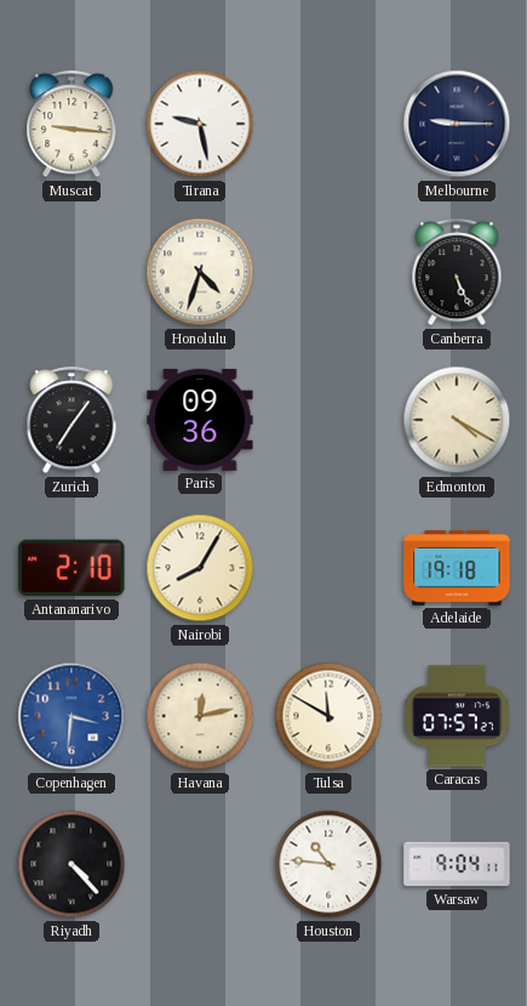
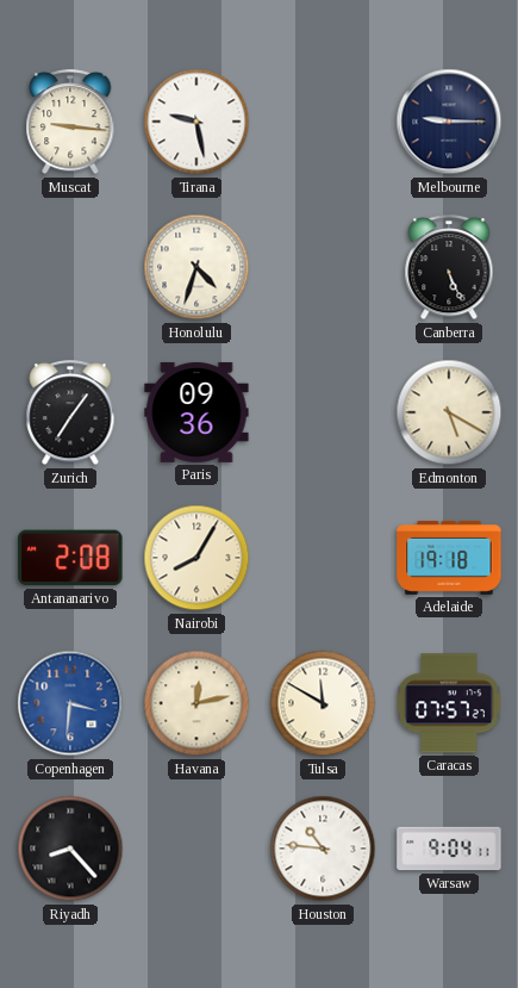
Edmonton: 4:20 -> 5:20 (449, 412)
Antananarivo: 2:10 -> 2:08 (70, 558)
Riyadh: 4:23 -> 8:23 (70, 849)
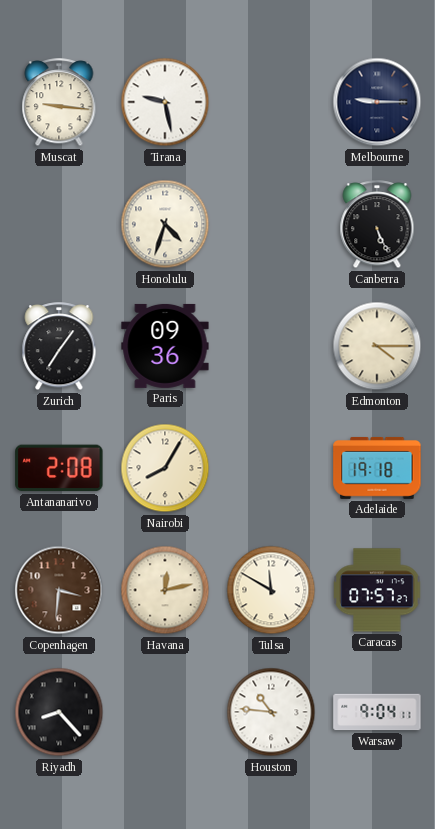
Edmonton: 5:20 -> 4:15 (377, 346)
Copenhagen dial: blue -> brown (59, 590)
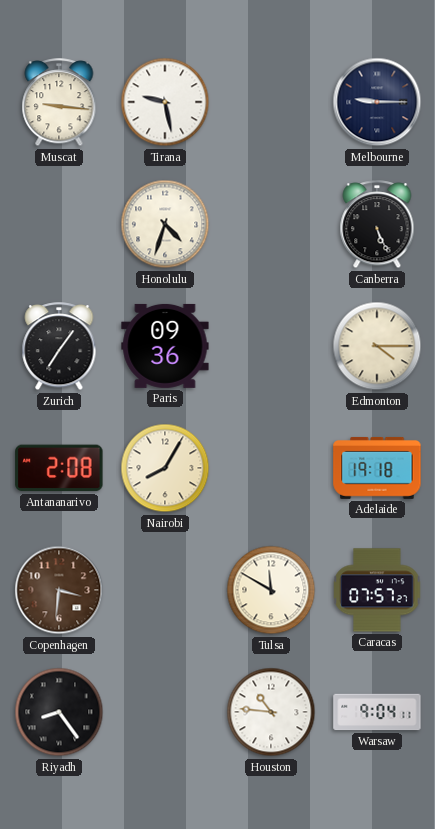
Havana: 12:13 -> none (165, 590)
Riyadh: 8:23 -> 8:24 (59, 712)
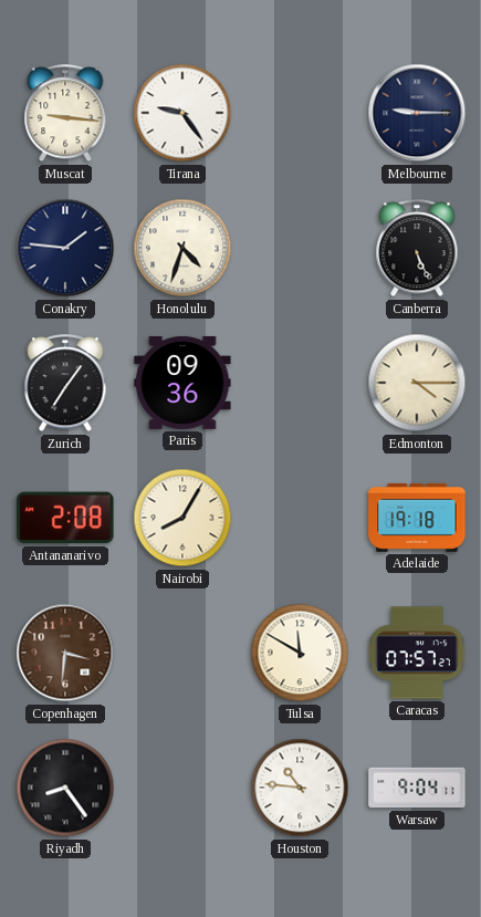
Tirana: 9:28 -> 9:24 (182, 113)
Conakry: none -> 1:46 (65, 248)
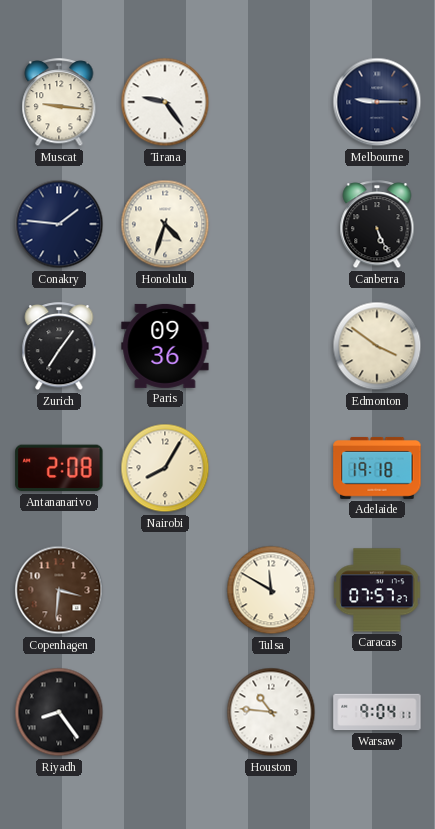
Edmonton: 4:15 -> 3:51 (377, 346)
